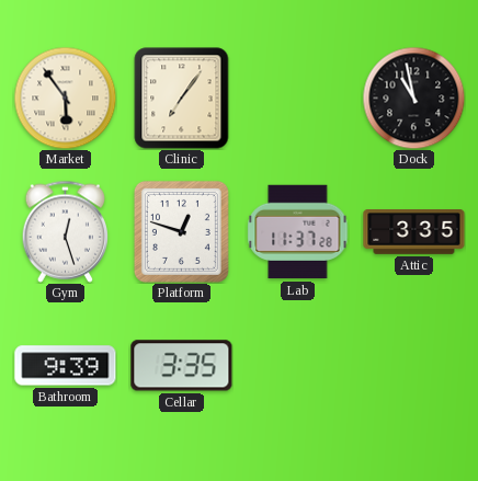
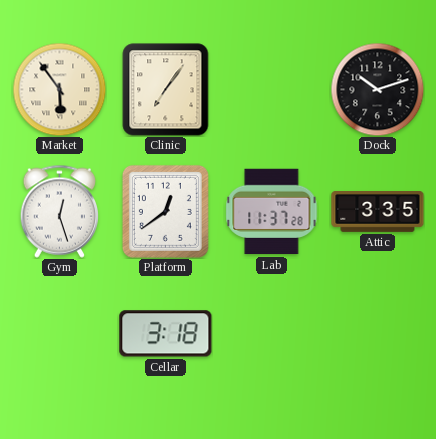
Dock: 10:58 -> 10:12 (377, 89)
Platform: 12:48 -> 12:39 (165, 211)
Bathroom: 9:39 -> none (66, 366)
Cellar: 3:35 -> 3:18 (166, 334)
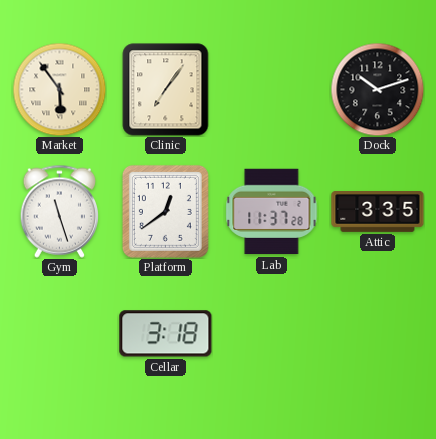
Gym: 12:27 -> 11:27 (60, 211)
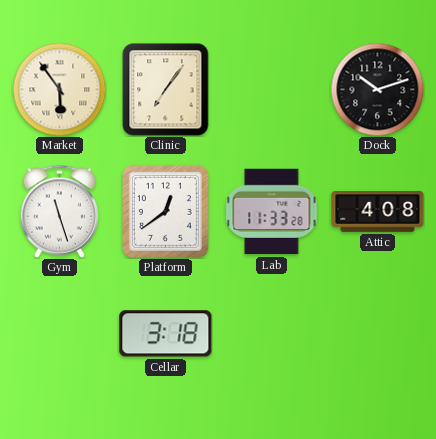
Lab: 11:37 -> 11:33 (272, 212)
Attic: 3:35 -> 4:08 (378, 212)
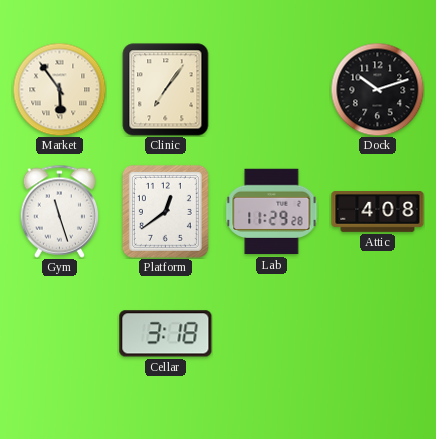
Lab: 11:33 -> 11:29 (272, 212)
